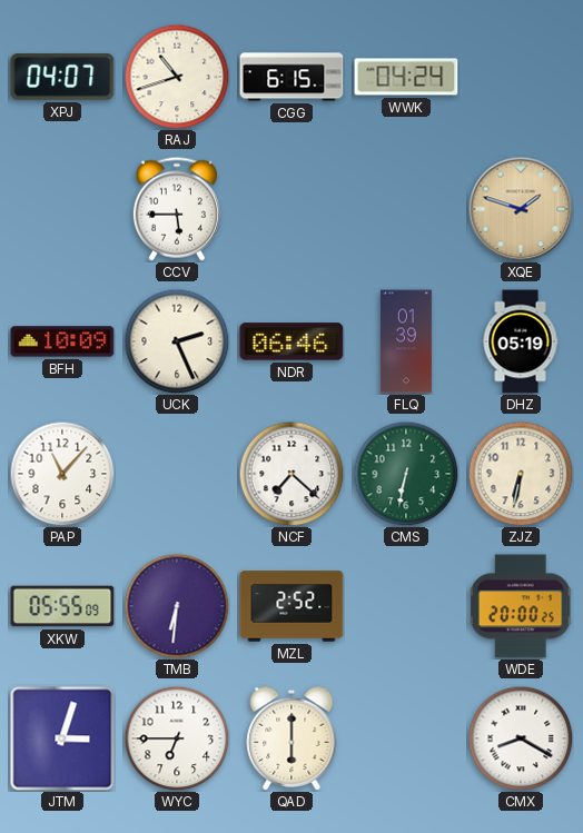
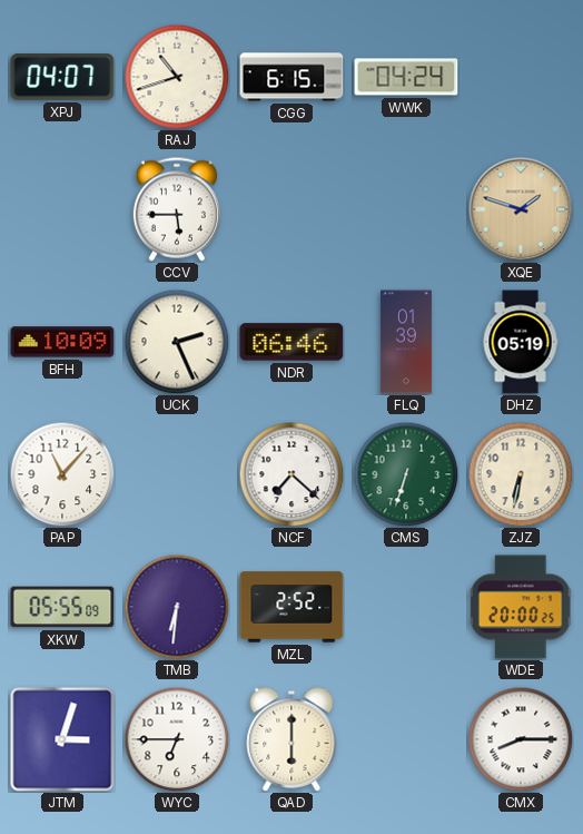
CMS: 6:32 -> 6:33 (406, 474)
CMX: 8:20 -> 8:15 (521, 739)
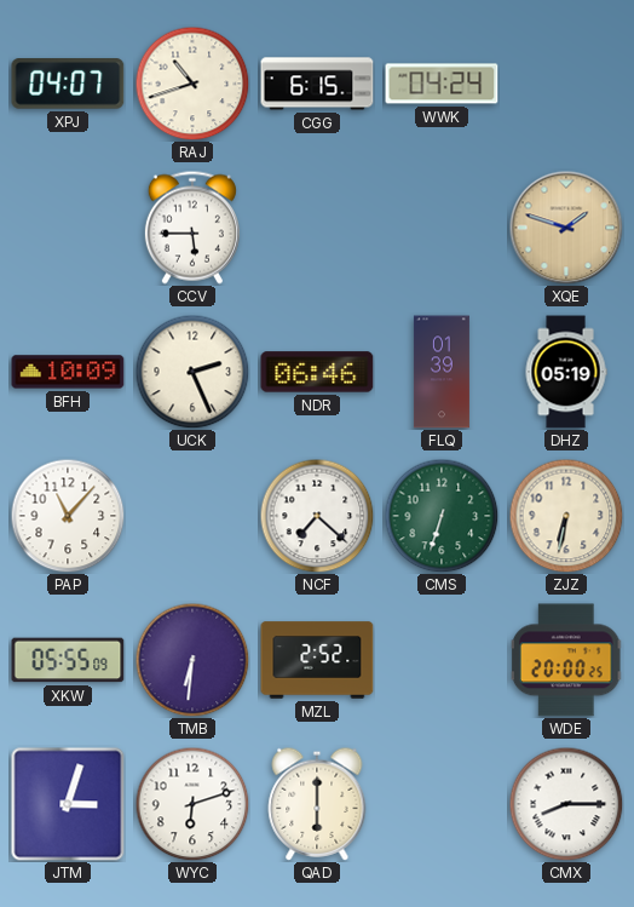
WYC: 6:45 -> 6:12 (192, 804)
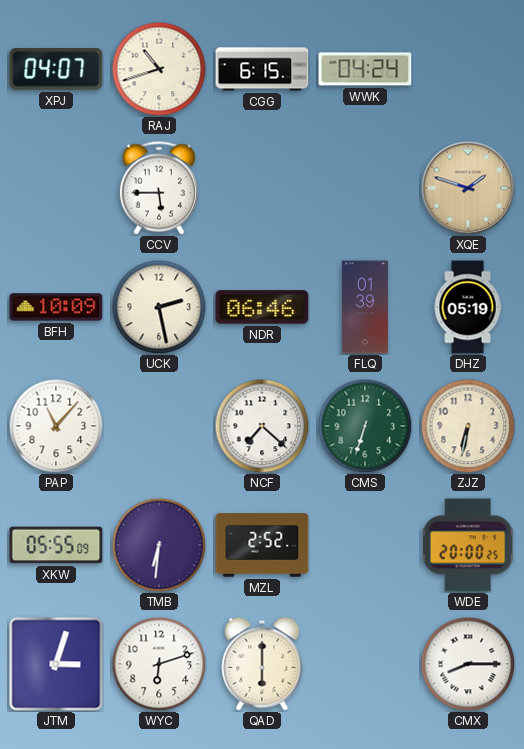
UCK: 2:26 -> 2:28 (159, 307)
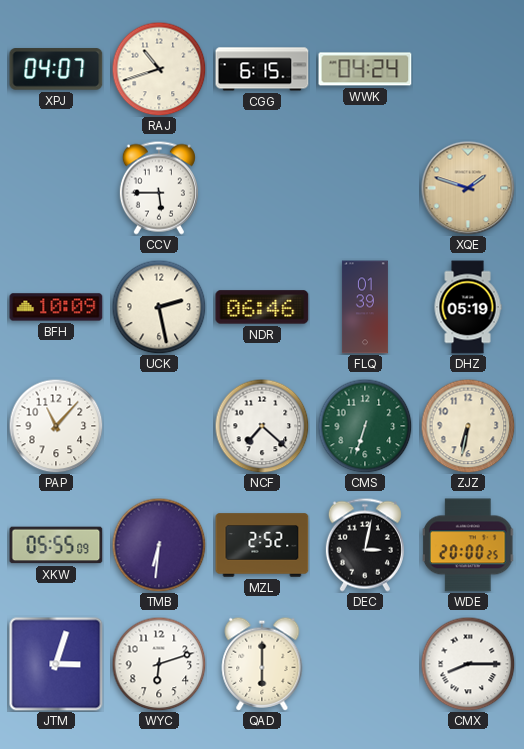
DEC: none -> 3:02 (365, 545)
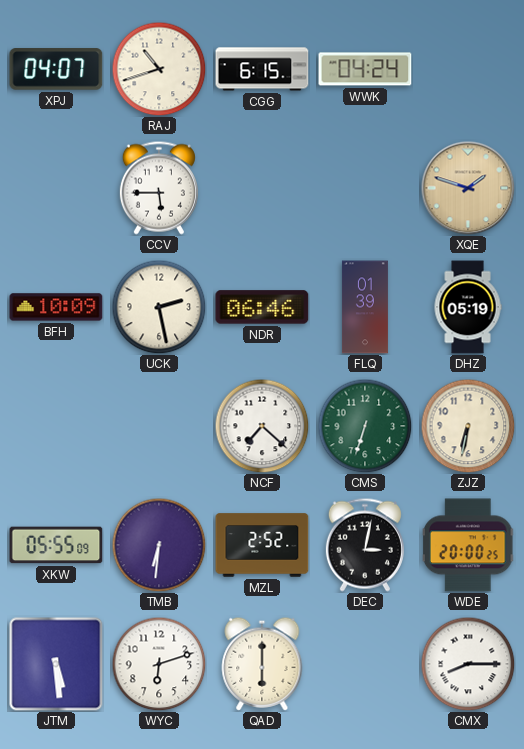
PAP: 11:07 -> none (56, 426)
JTM: 3:03 -> 5:29 (56, 664)
